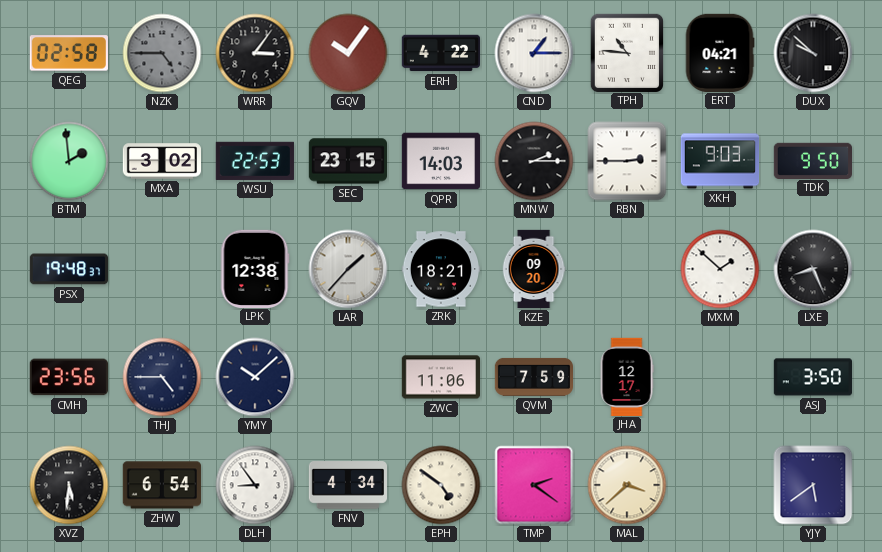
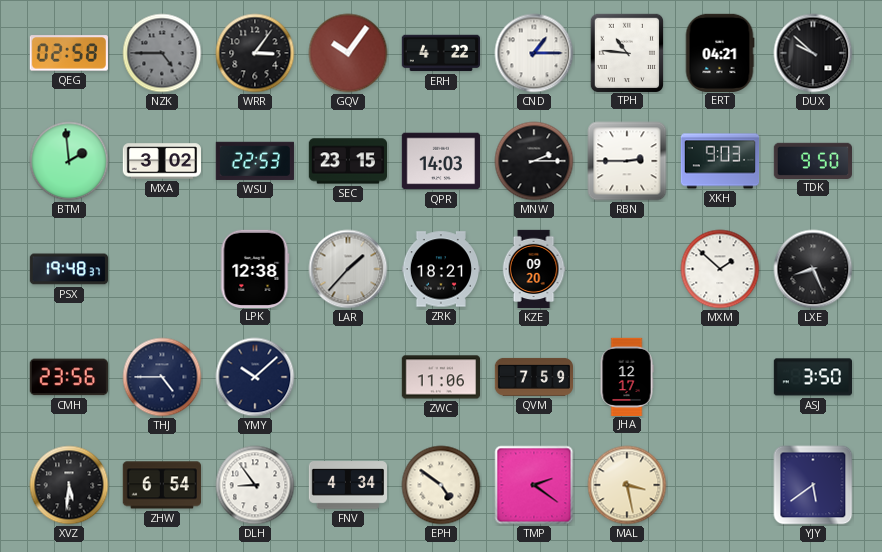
MAL: 3:38 -> 3:28 (627, 485)
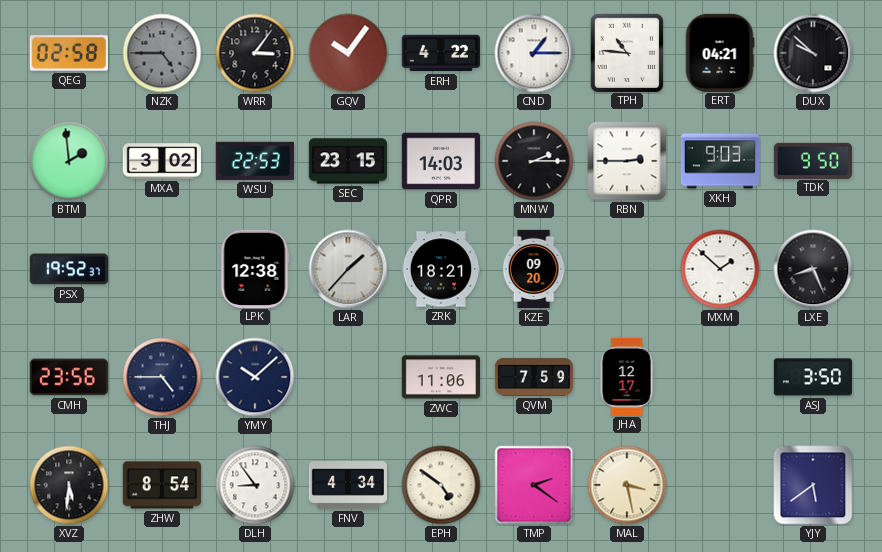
PSX: 19:48 -> 19:52 (68, 269)
ZHW: 6:54 -> 8:54 (162, 485)
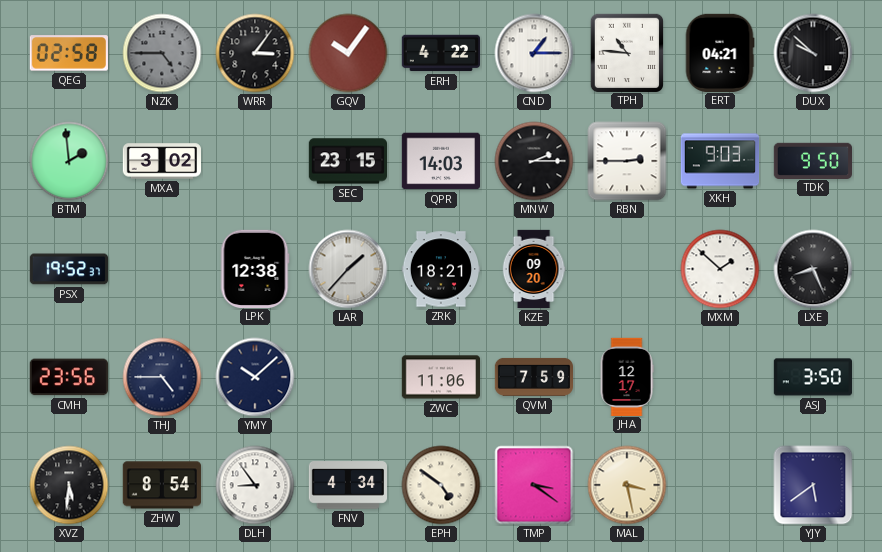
WSU: 22:53 -> none (255, 161)
TMP: 2:21 -> 3:21 (534, 485)
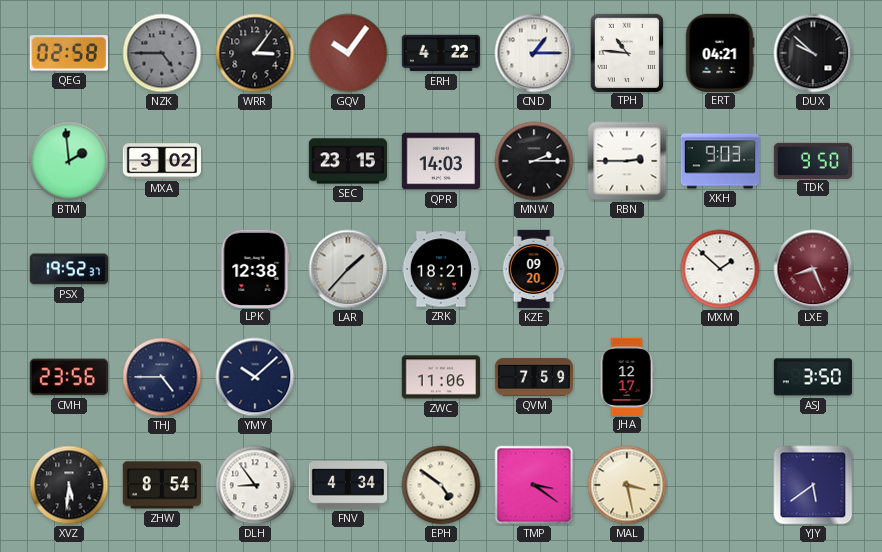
LXE dial: black -> burgundy (813, 269)
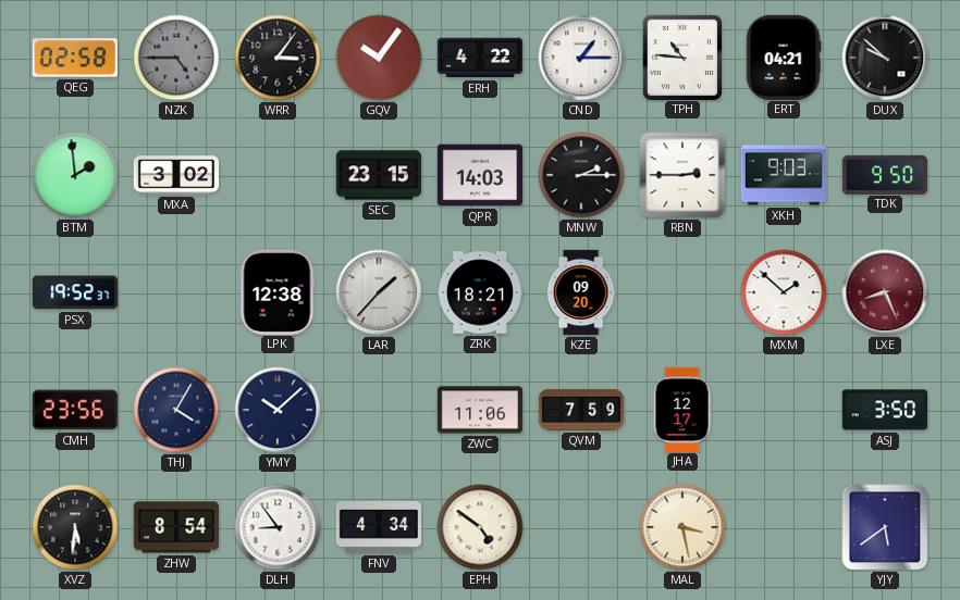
THJ: 4:45 -> 4:05 (176, 410)
TMP: 3:21 -> none (534, 485)
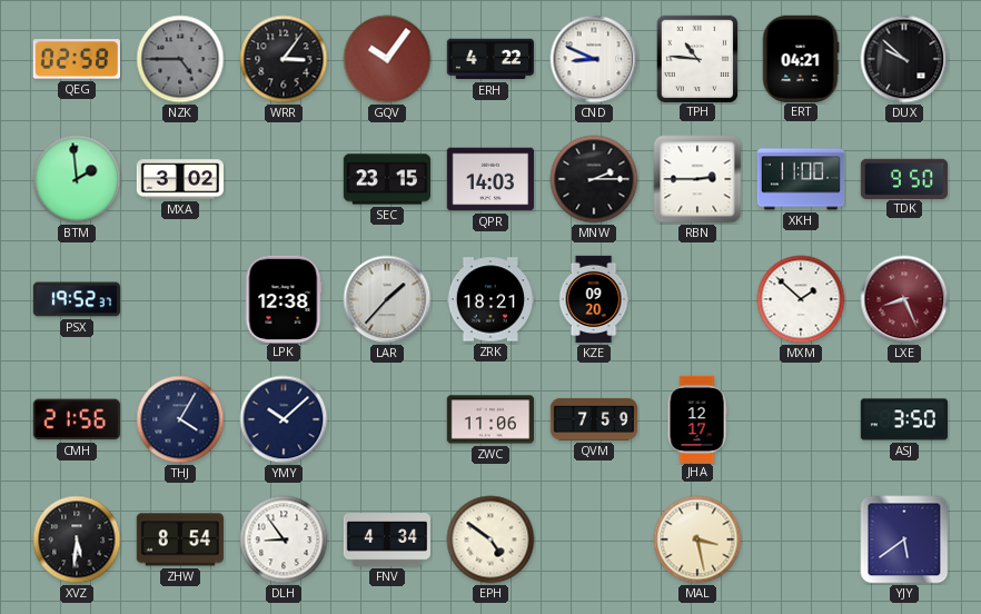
CND: 1:15 -> 8:49 (594, 59)
XKH: 9:03 -> 11:00 (801, 179)
CMH: 23:56 -> 21:56 (77, 419)
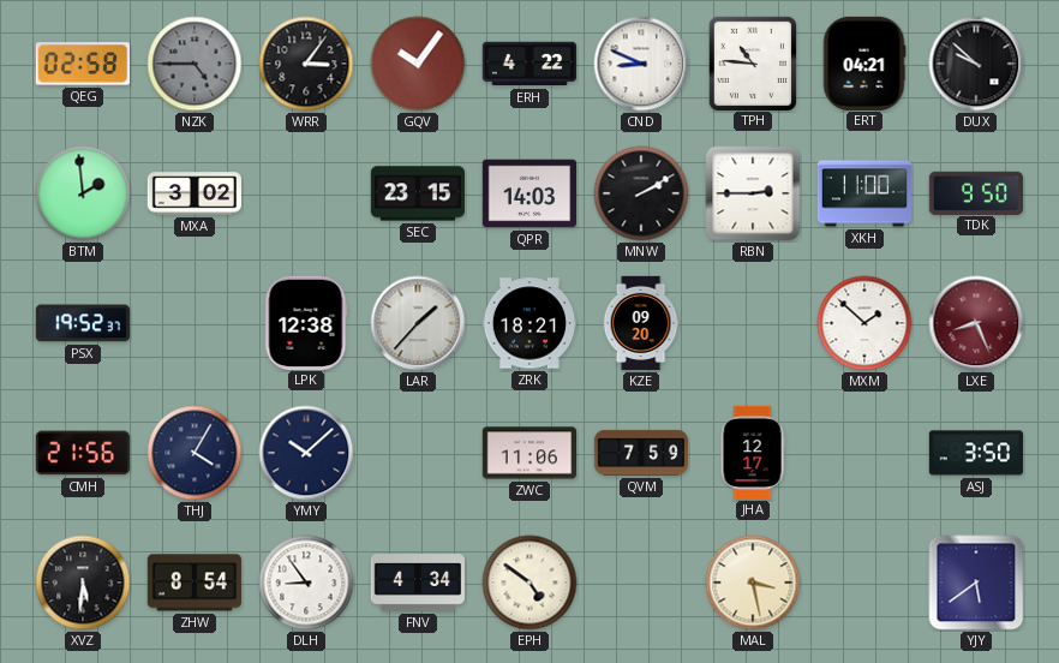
MNW: 2:15 -> 2:10 (641, 193)
